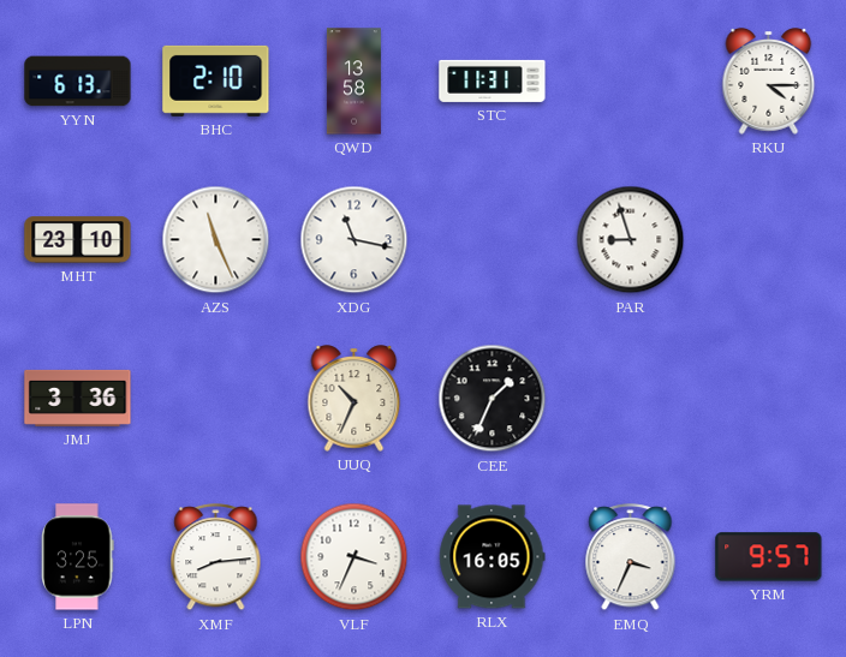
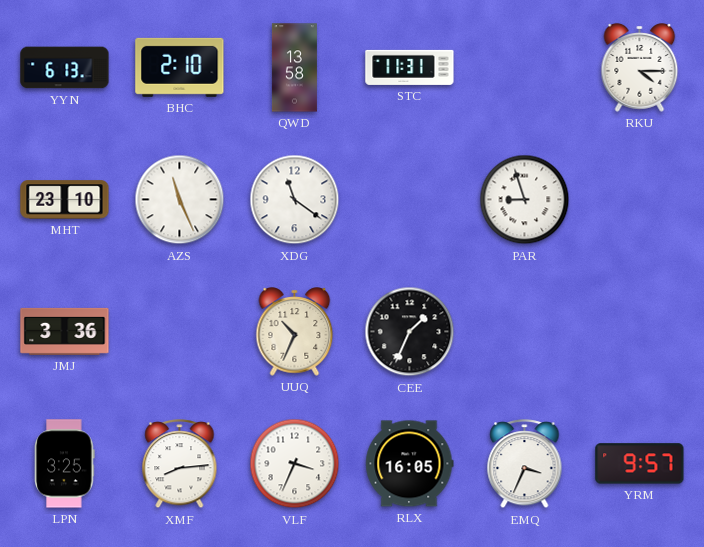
XDG: 11:17 -> 11:21 (295, 200)
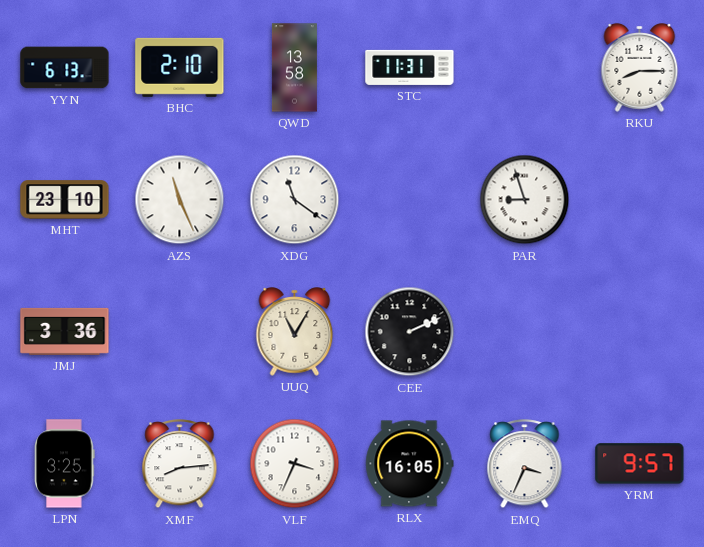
RKU: 4:15 -> 8:15 (640, 68)
UUQ: 10:34 -> 11:05 (295, 332)
CEE: 1:34 -> 2:11 (410, 332)
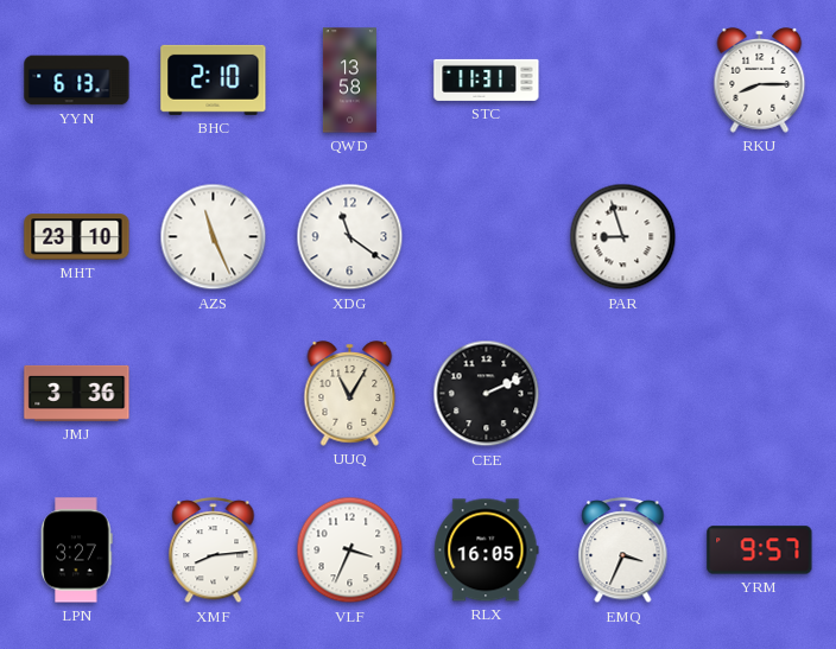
LPN: 3:25 -> 3:27 (77, 551)
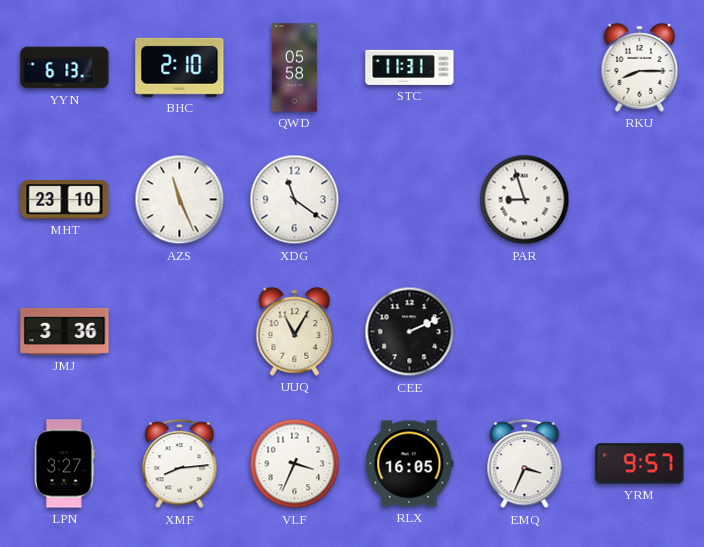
QWD: 13:58 -> 05:58 (294, 68)
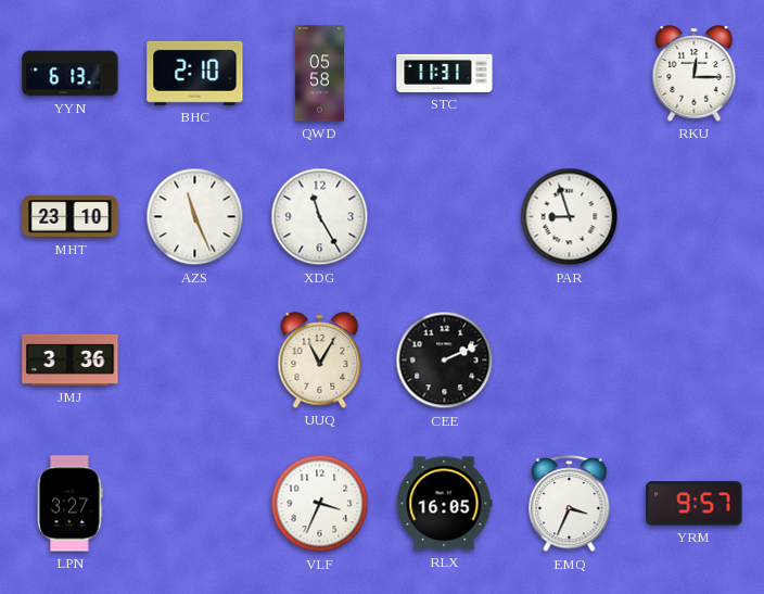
RKU: 8:15 -> 12:15 (695, 74)
XDG: 11:21 -> 11:25 (320, 217)
XMF: 8:14 -> none (180, 464)
